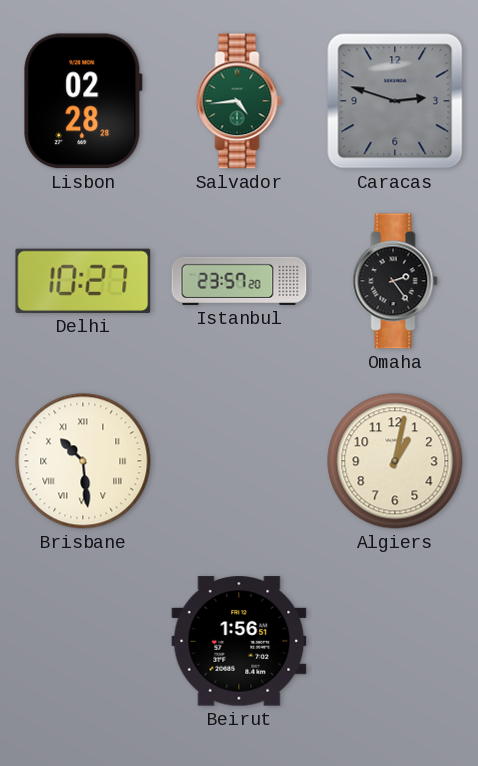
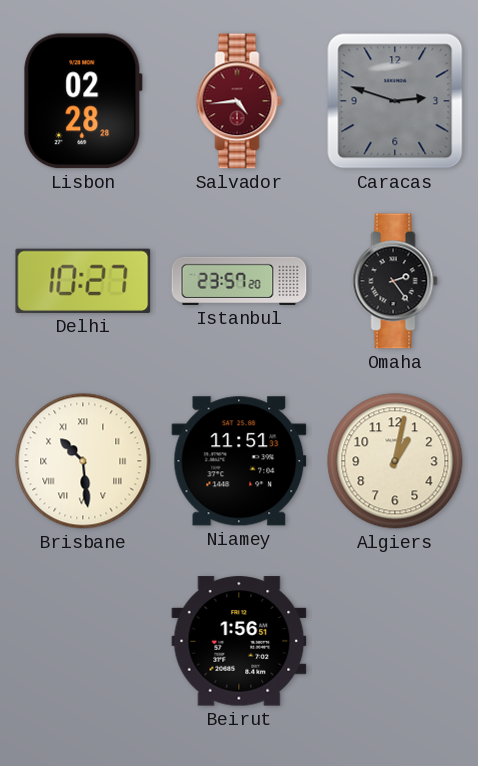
Salvador dial: green -> burgundy (239, 101)
Niamey: none -> 11:51 (239, 461)
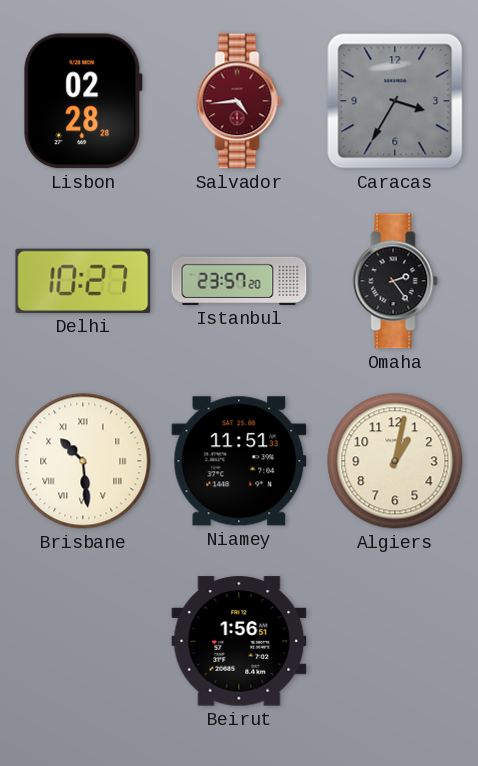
Caracas: 2:48 -> 3:35 (395, 101)
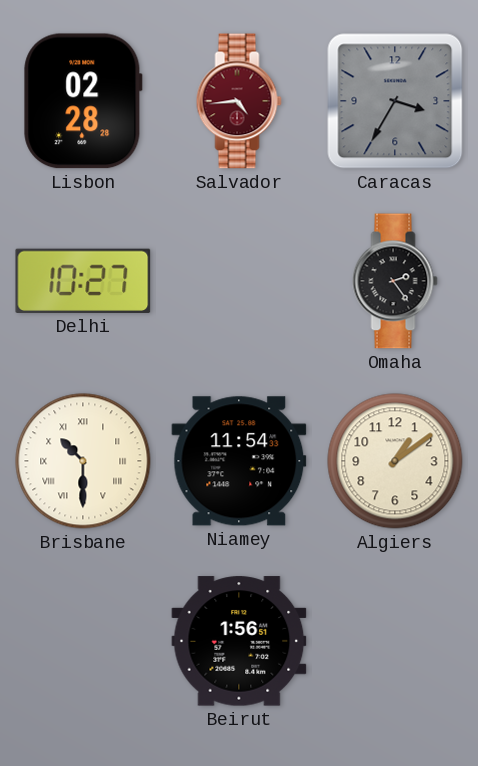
Istanbul: 23:57 -> none (239, 281)
Brisbane: 10:29 -> 10:30 (83, 461)
Niamey: 11:51 -> 11:54 (239, 461)
Algiers: 1:02 -> 1:09 (395, 461)
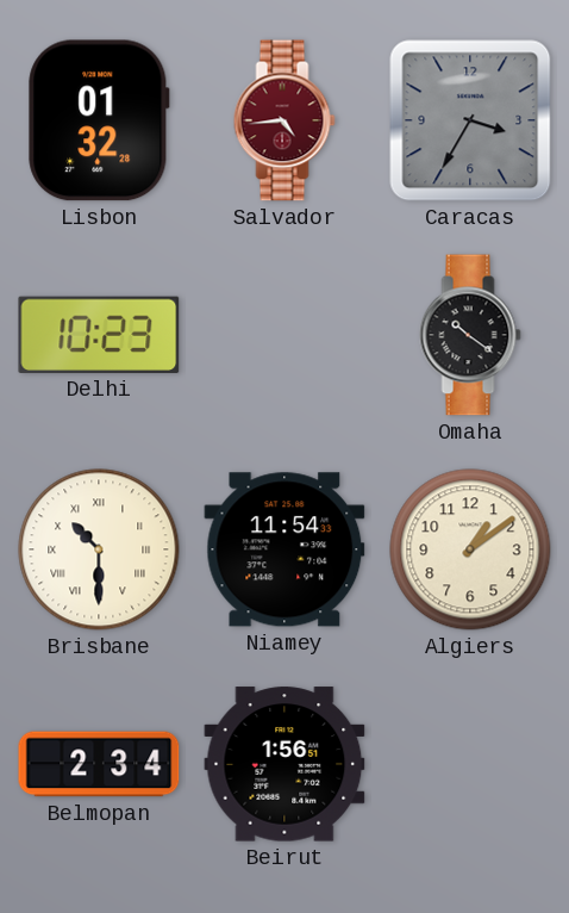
Lisbon: 02:28 -> 01:32 (99, 120)
Delhi: 10:27 -> 10:23 (99, 335)
Omaha: 2:24 -> 10:21 (470, 335)
Belmopan: none -> 2:34 (99, 764)
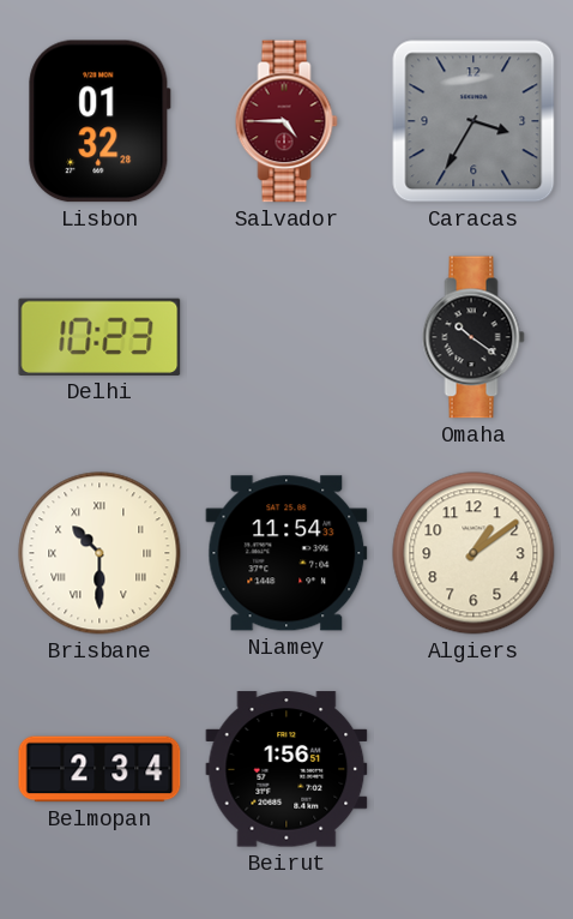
Salvador: 4:44 -> 4:45 (286, 121)
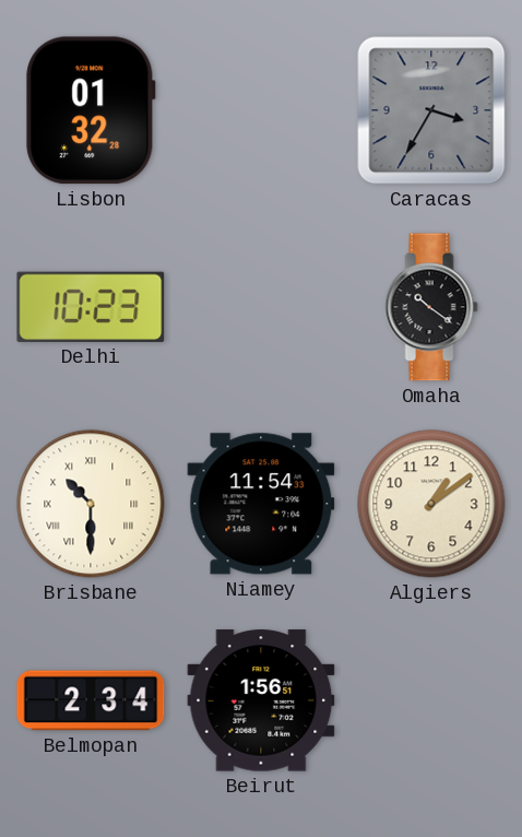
Salvador: 4:45 -> none (286, 121)
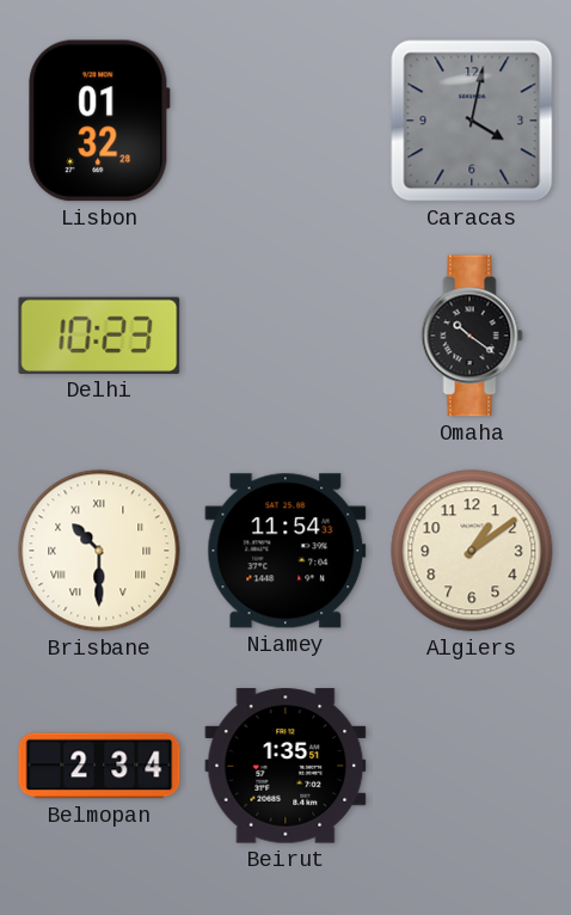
Caracas: 3:35 -> 4:02 (472, 121)
Beirut: 1:56 -> 1:35 (285, 766)
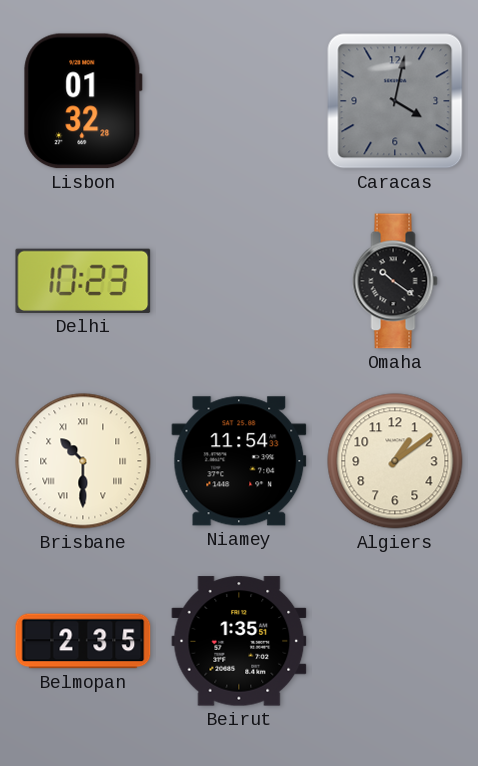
Belmopan: 2:34 -> 2:35 (83, 641)
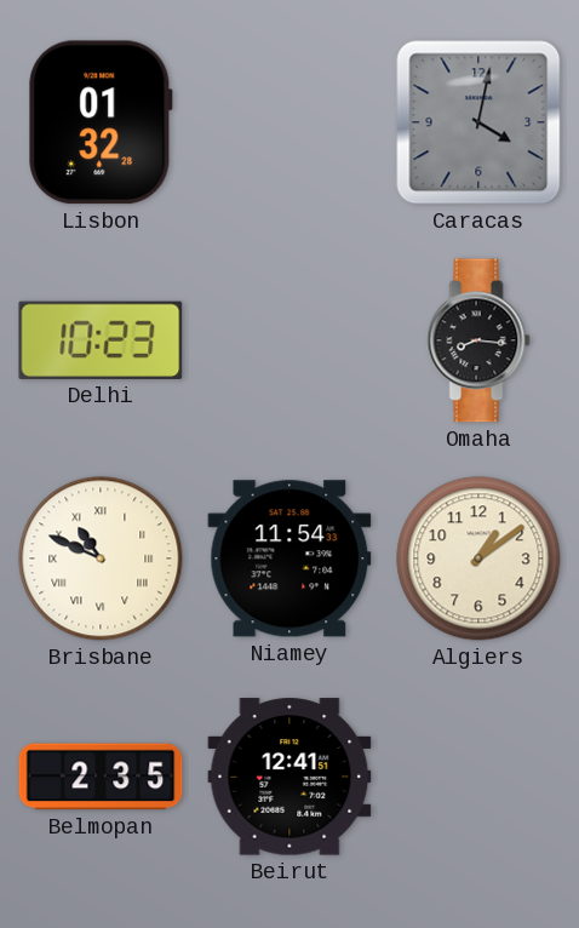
Omaha: 10:21 -> 8:16 (478, 340)
Brisbane: 10:30 -> 10:49 (101, 558)
Beirut: 1:35 -> 12:41 (289, 777)
